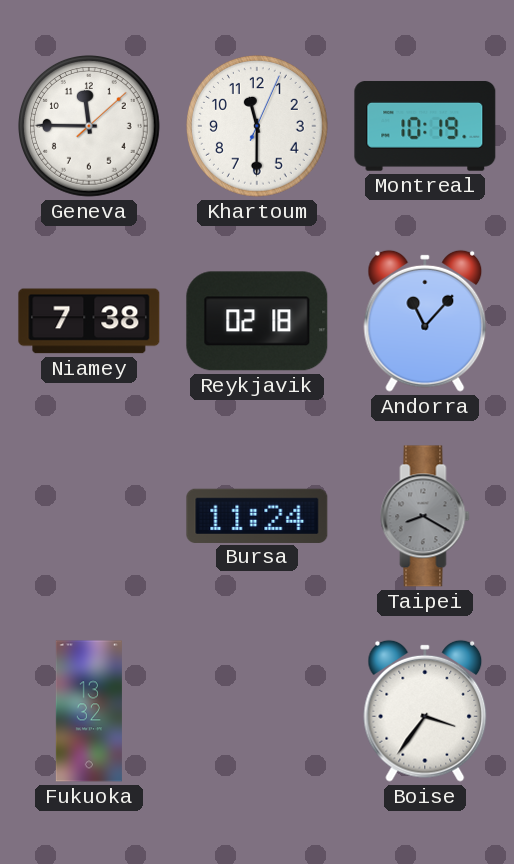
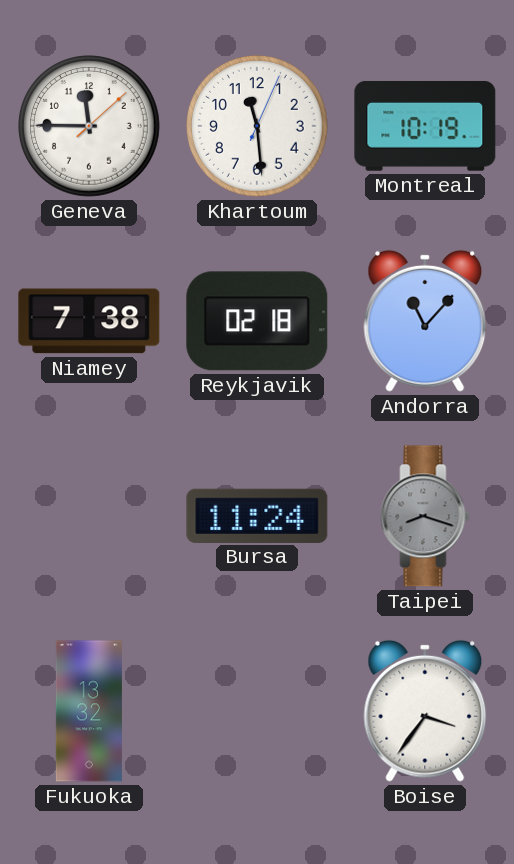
Khartoum: 11:30 -> 11:29 (258, 127)
Taipei: 8:20 -> 8:18 (425, 516)
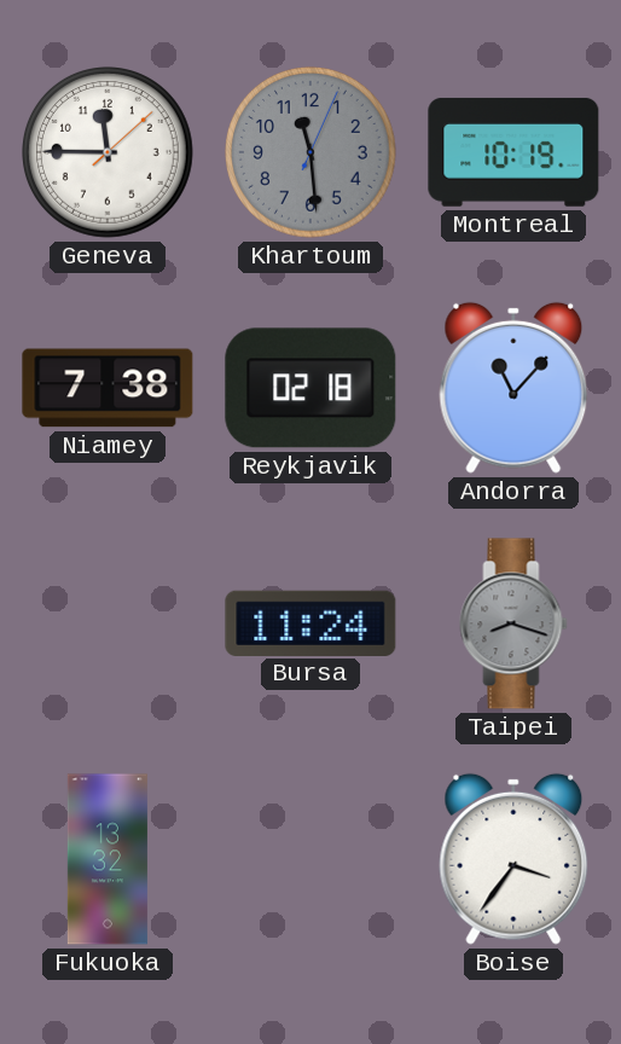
Khartoum dial: white -> grey (312, 153)
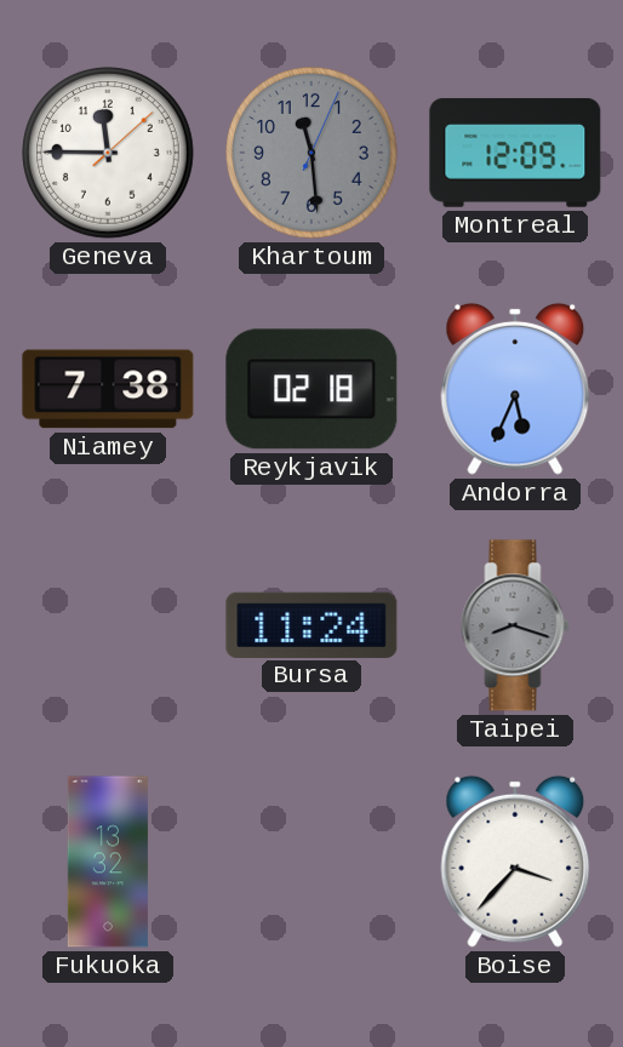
Montreal: 10:19 -> 12:09 (515, 153)
Andorra: 11:07 -> 5:34 (515, 389)
Boise: 3:36 -> 3:37 (515, 862)
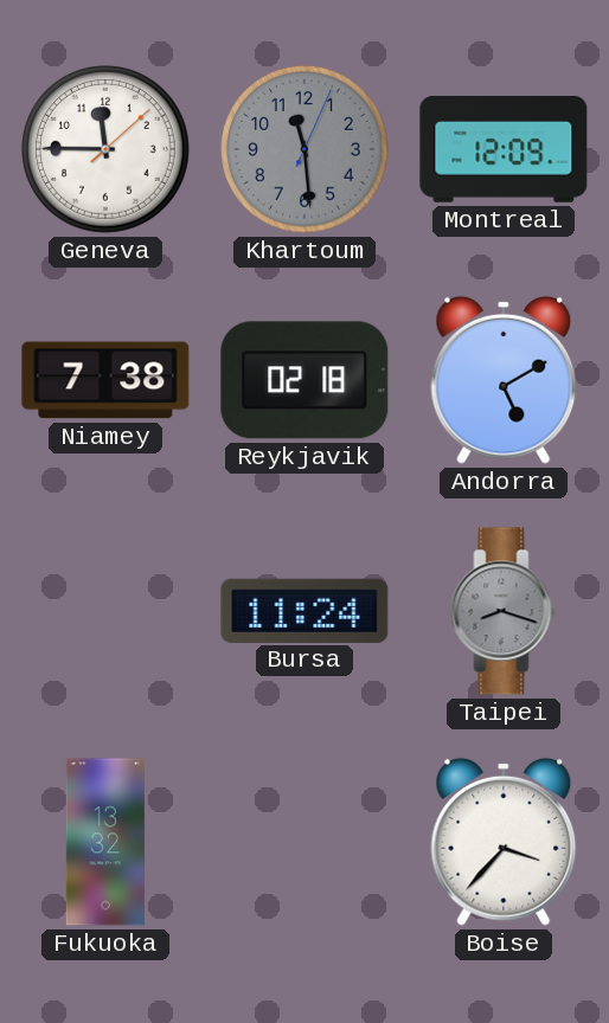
Andorra: 5:34 -> 5:10 (504, 380)
